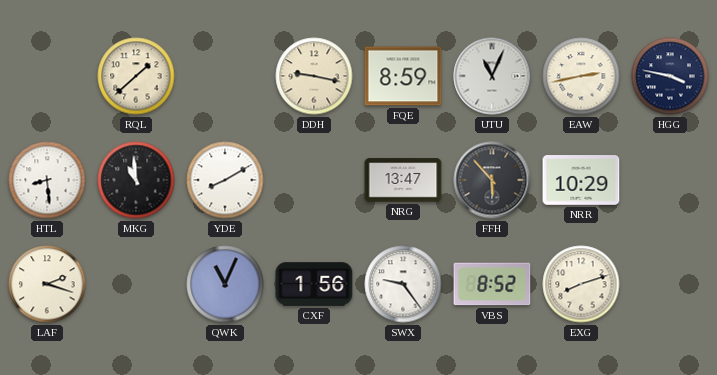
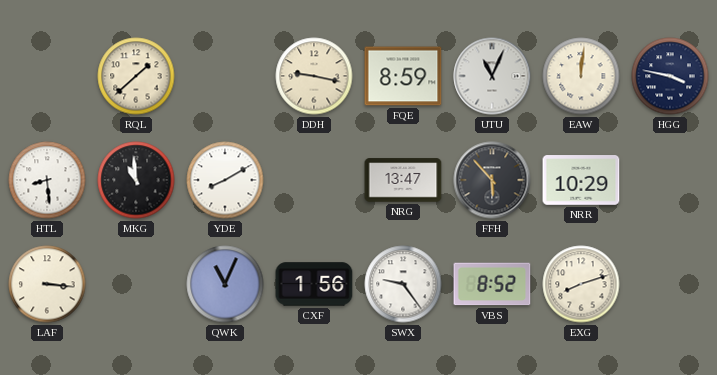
EAW: 2:43 -> 12:01 (581, 76)
LAF: 2:18 -> 3:16 (47, 284)
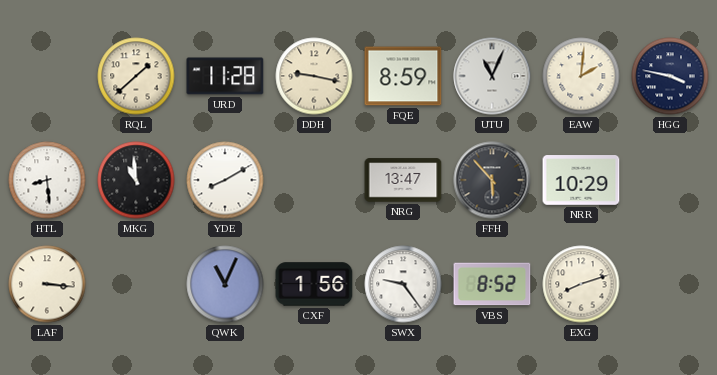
URD: none -> 11:28 (225, 76)
EAW: 12:01 -> 2:01 (581, 76)
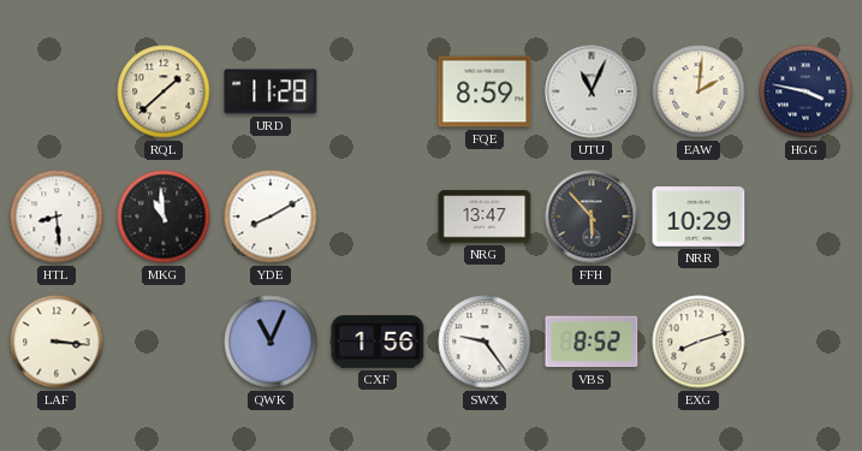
DDH: 9:17 -> none (314, 76)
